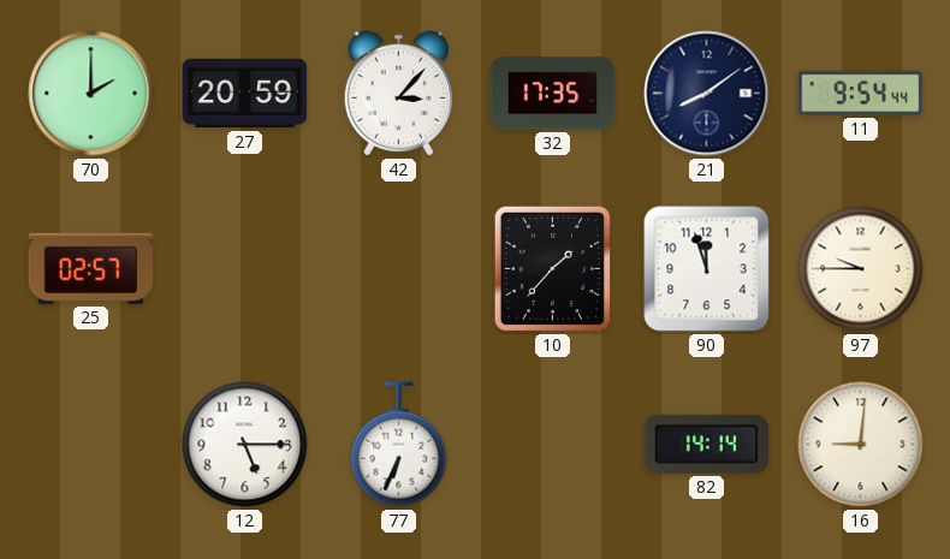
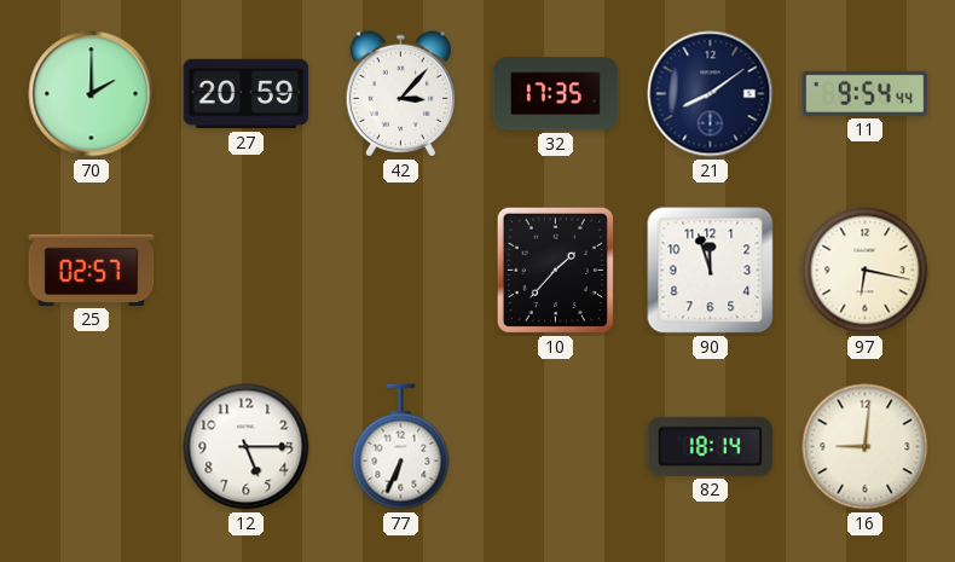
97: 9:45 -> 6:17 (866, 271)
82: 14:14 -> 18:14 (711, 446)
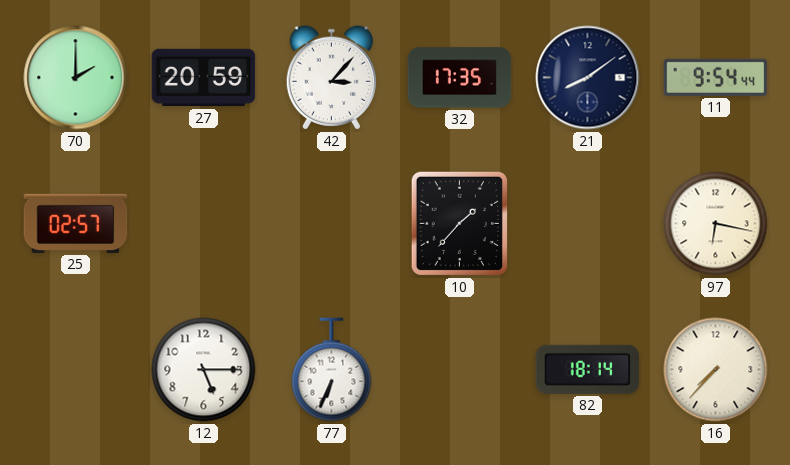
90: 11:57 -> none (711, 271)
16: 9:01 -> 7:37 (716, 370)
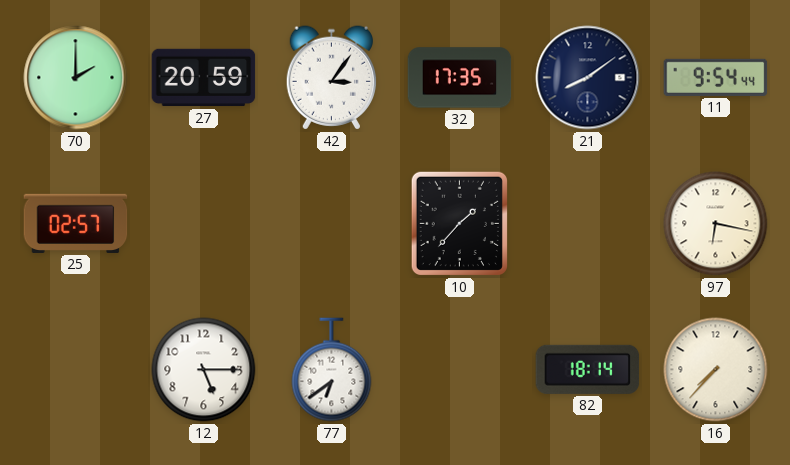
42: 3:07 -> 3:06 (331, 78)
77: 6:34 -> 6:39 (332, 370)
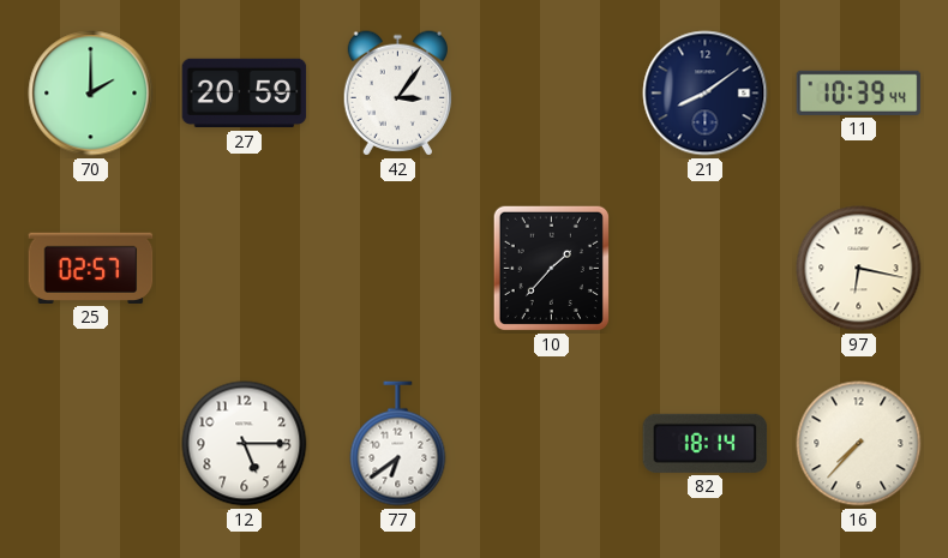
32: 17:35 -> none (460, 78)
11: 9:54 -> 10:39 (859, 92)
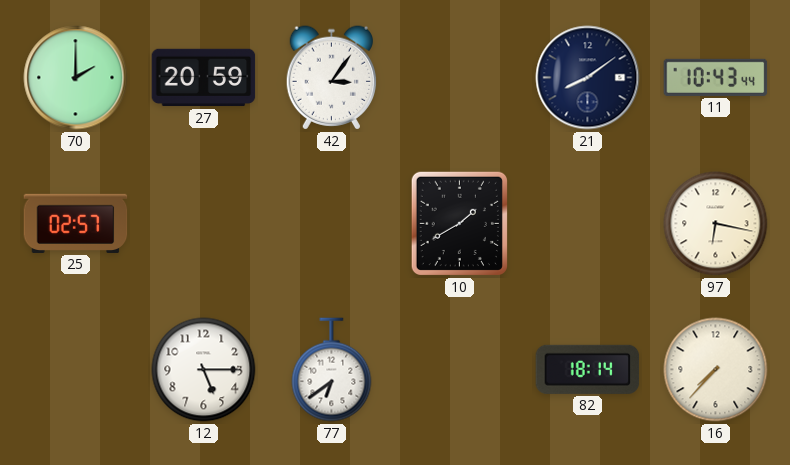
11: 10:39 -> 10:43 (716, 77)
10: 1:37 -> 1:40 (459, 223)
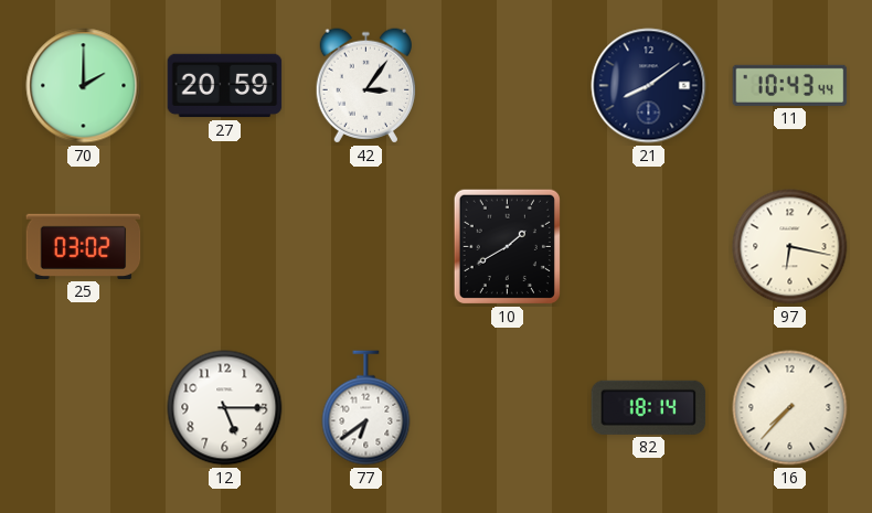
25: 02:57 -> 03:02 (84, 246)
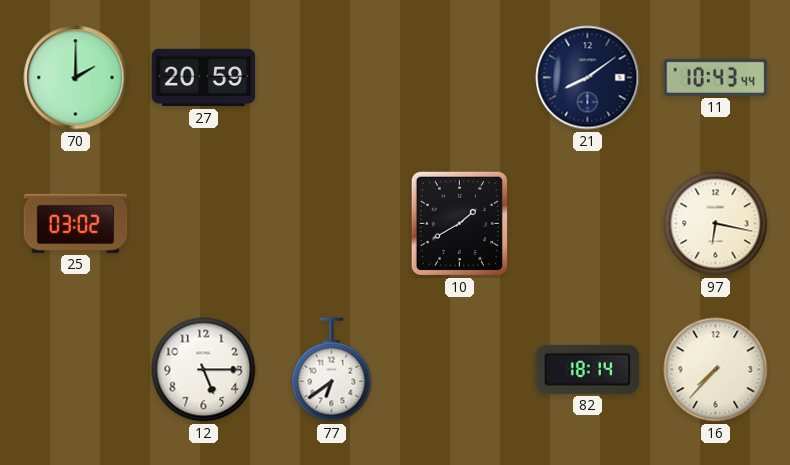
42: 3:06 -> none (365, 86)
